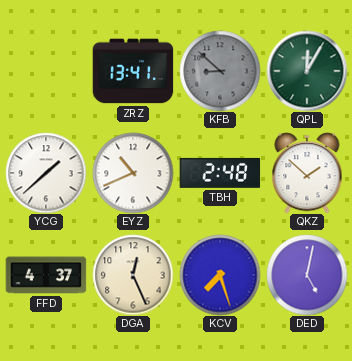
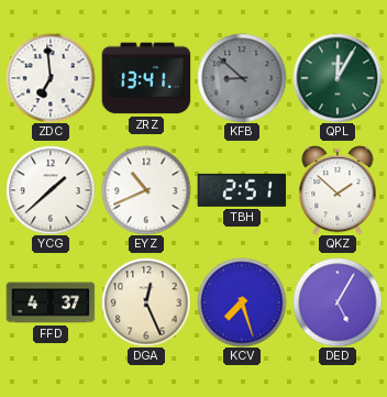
ZDC: none -> 6:59 (51, 78)
TBH: 2:48 -> 2:51 (242, 190)
DED: 5:02 -> 5:05 (338, 302)
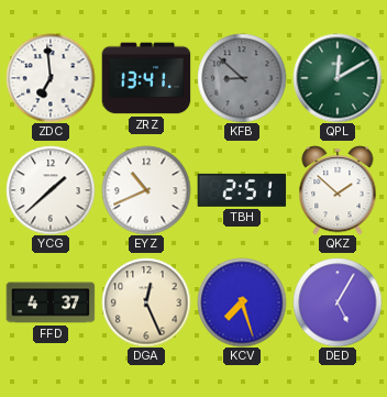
QPL: 12:05 -> 12:10 (338, 78)
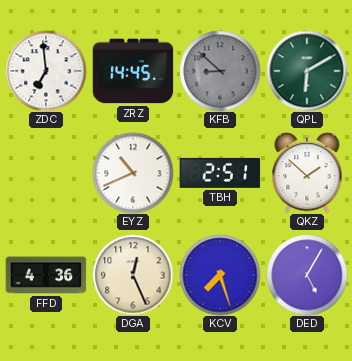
ZRZ: 13:41 -> 14:45 (133, 71)
QPL: 12:10 -> 6:10 (307, 71)
YCG: 1:38 -> none (51, 190)
FFD: 4:37 -> 4:36 (46, 275)
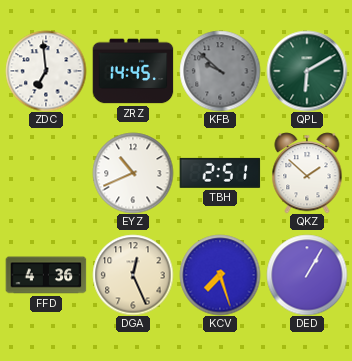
KFB: 8:52 -> 9:52 (220, 71)
DED: 5:05 -> 1:05 (307, 275)
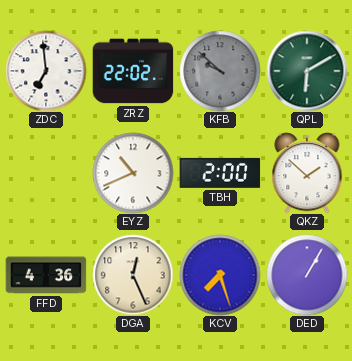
ZRZ: 14:45 -> 22:02 (133, 71)
TBH: 2:51 -> 2:00 (220, 173)
